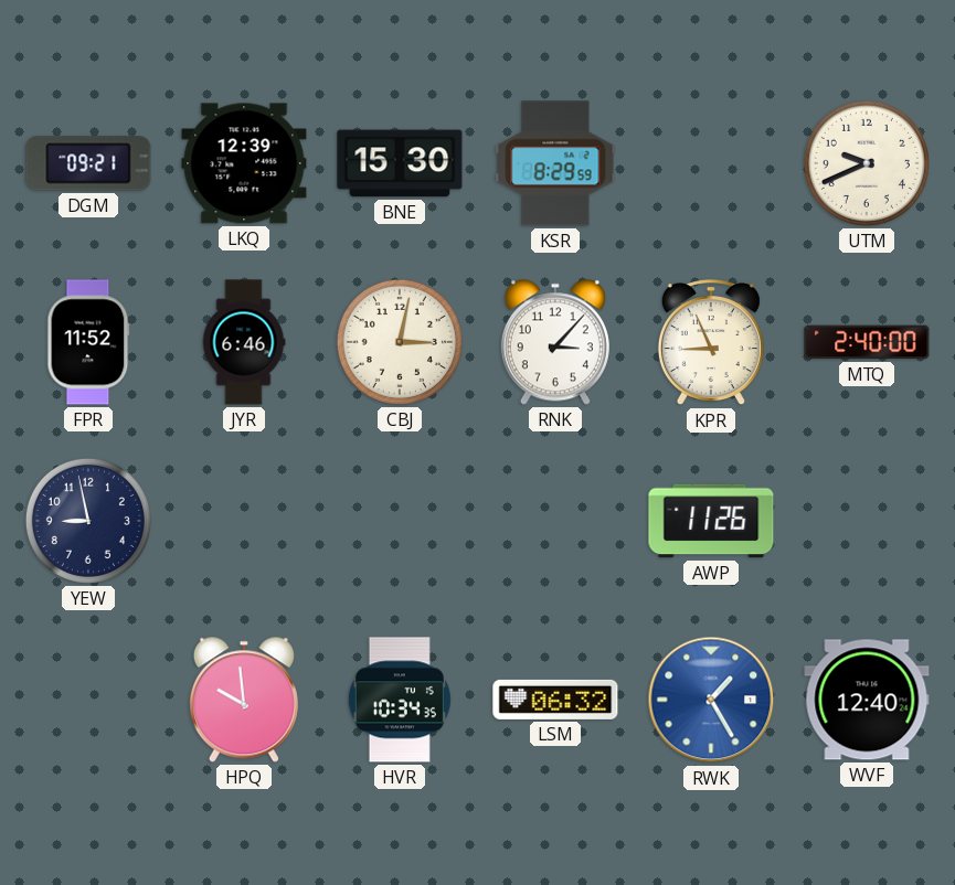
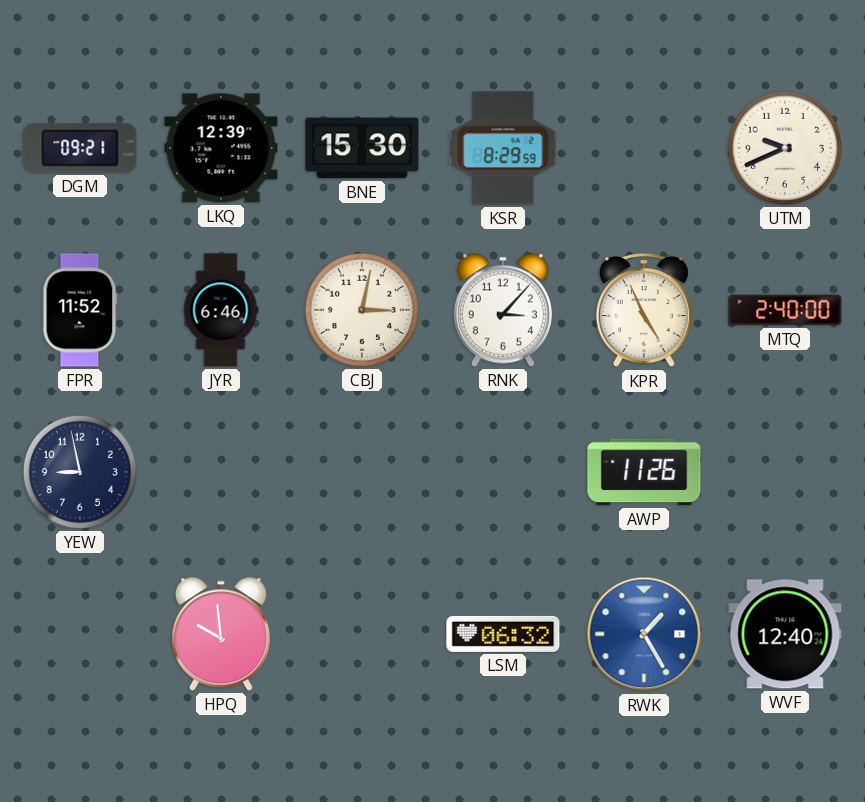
KPR: 8:56 -> 4:56 (644, 311)
HVR: 10:34 -> none (400, 700)
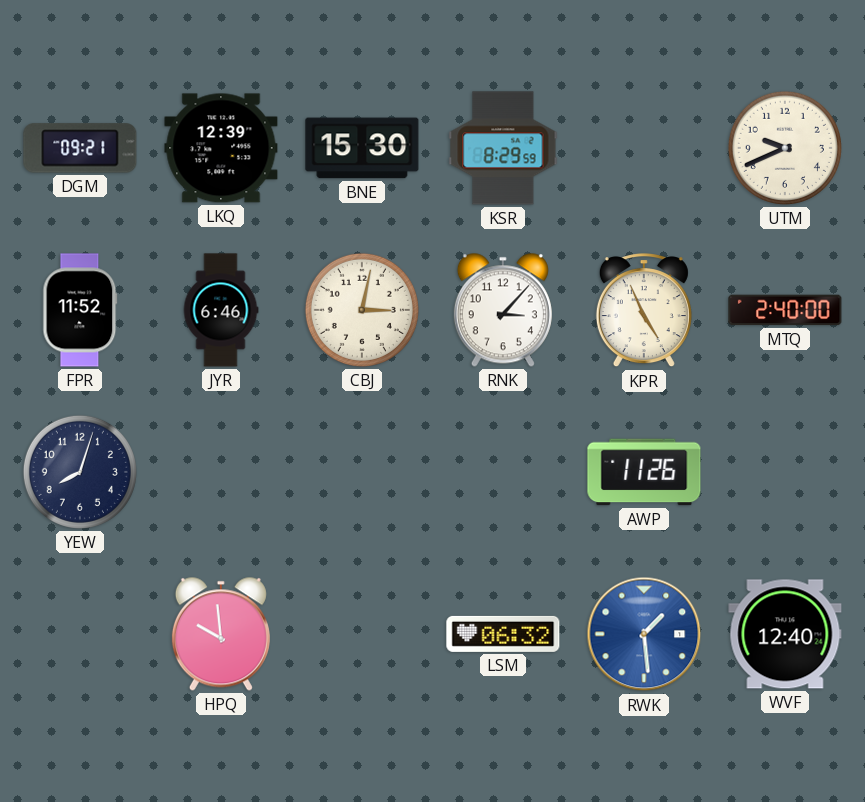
YEW: 8:58 -> 8:03 (80, 472)
RWK: 1:25 -> 1:29 (644, 634)
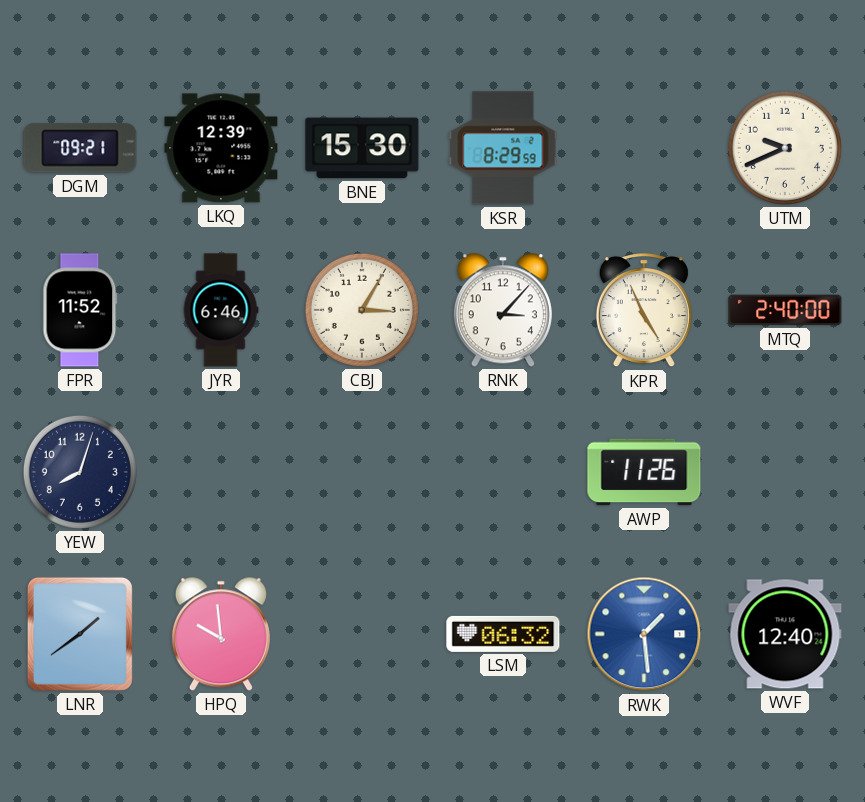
CBJ: 3:02 -> 3:05 (362, 310)
LNR: none -> 1:39 (80, 634)
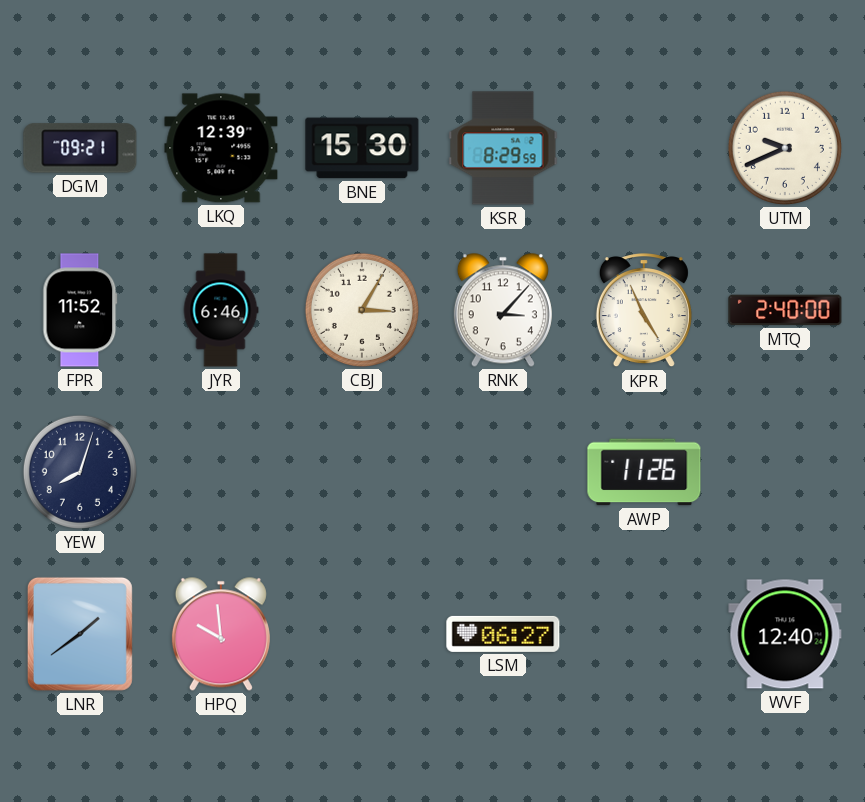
LSM: 06:32 -> 06:27 (503, 634)
RWK: 1:29 -> none (644, 634)
